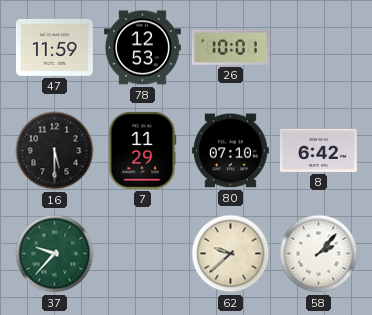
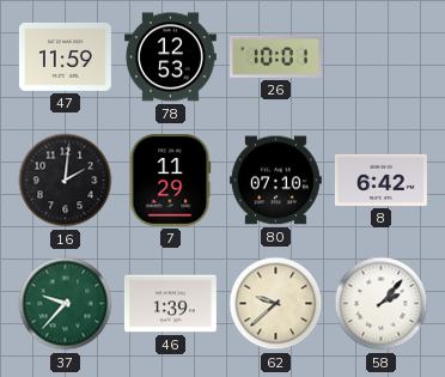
16: 5:30 -> 2:01 (66, 181)
46: none -> 1:39 (170, 304)
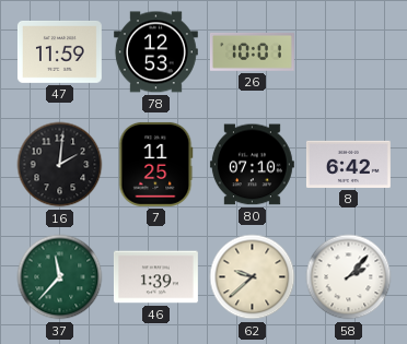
7: 11:29 -> 11:25 (156, 164)
37: 9:37 -> 11:37 (60, 277)
